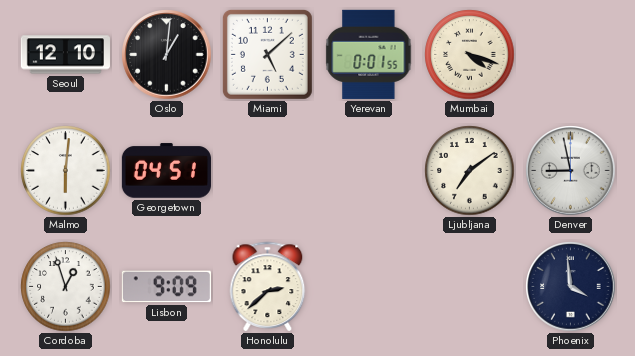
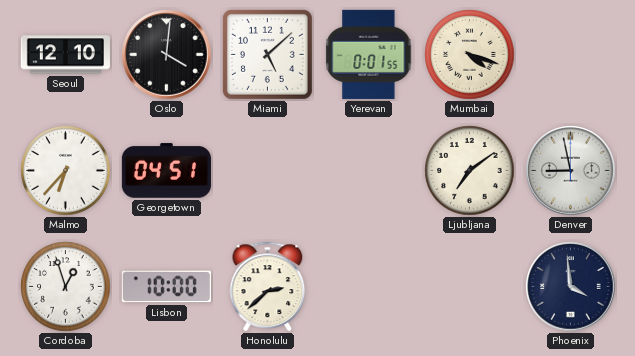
Oslo: 1:01 -> 4:01 (167, 55)
Malmo: 6:01 -> 6:37 (66, 171)
Lisbon: 9:09 -> 10:00 (166, 287)
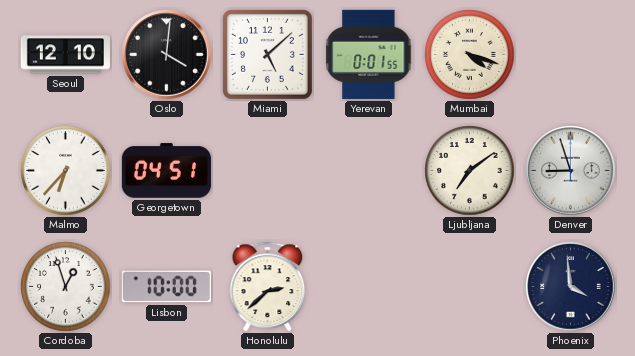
Denver: 8:58 -> 8:57 (571, 171)
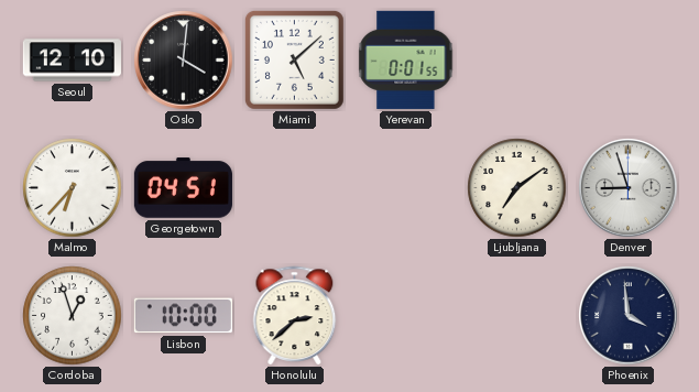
Mumbai: 4:18 -> none (470, 55)
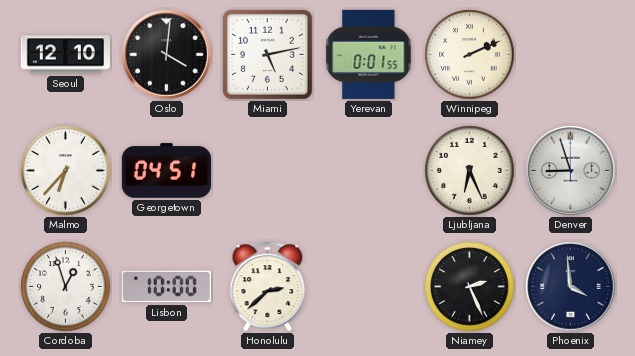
Miami: 5:08 -> 5:13 (267, 54)
Winnipeg: none -> 2:11 (470, 55)
Ljubljana: 7:09 -> 6:26 (470, 171)
Niamey: none -> 2:26 (470, 287)
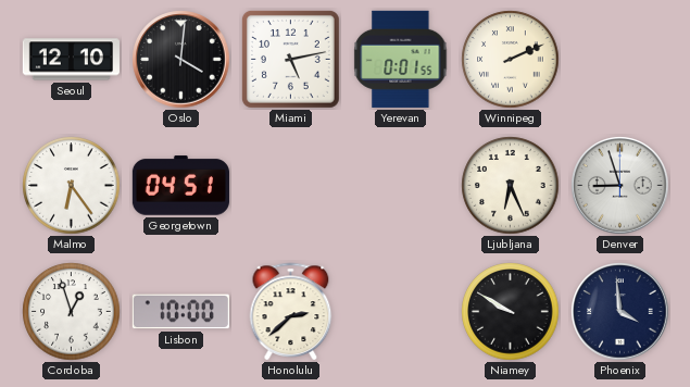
Malmo: 6:37 -> 6:24 (72, 186)
Niamey: 2:26 -> 9:50 (511, 312)
